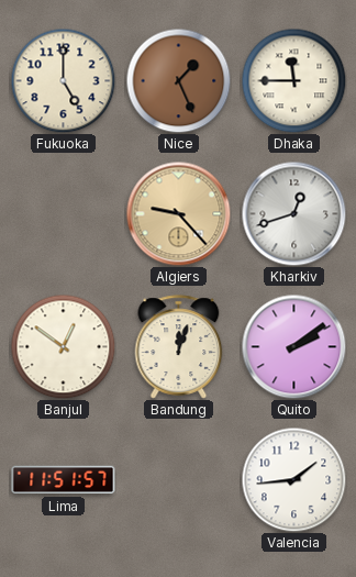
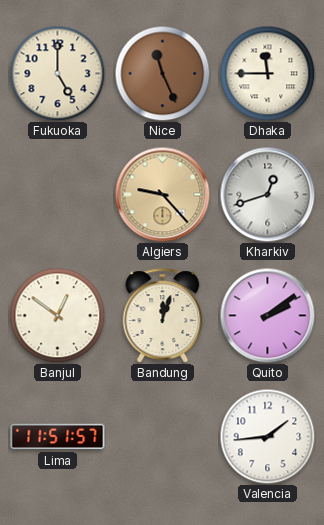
Nice: 1:26 -> 11:26 (162, 73)
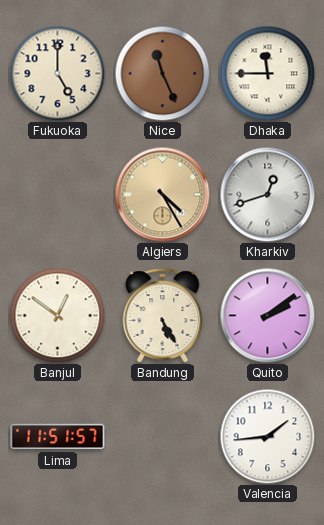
Algiers: 9:23 -> 4:25 (162, 194)
Bandung: 12:03 -> 5:25 (163, 316)
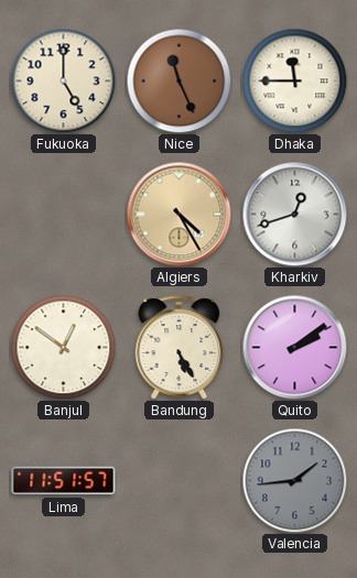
Valencia dial: white -> grey (294, 480)
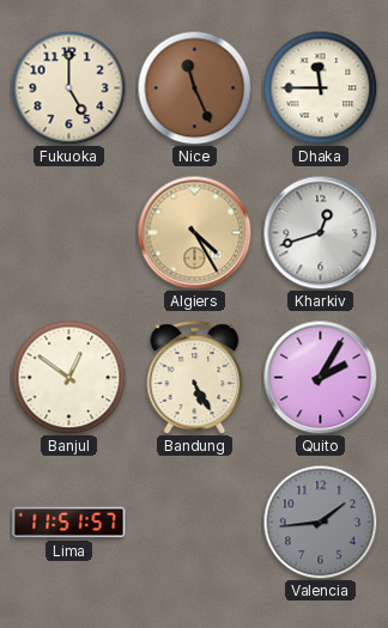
Quito: 2:09 -> 2:05 (320, 377)
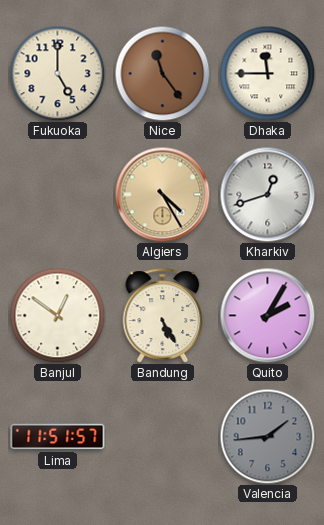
Nice: 11:26 -> 11:24 (162, 73)
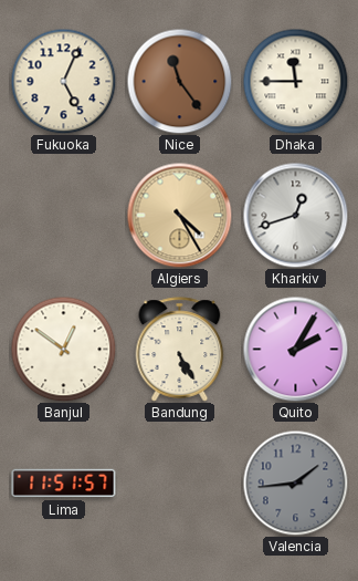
Fukuoka: 5:00 -> 5:04 (63, 81)
